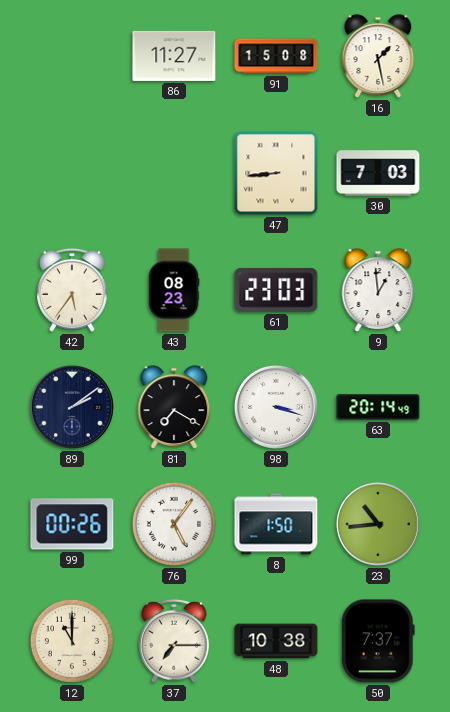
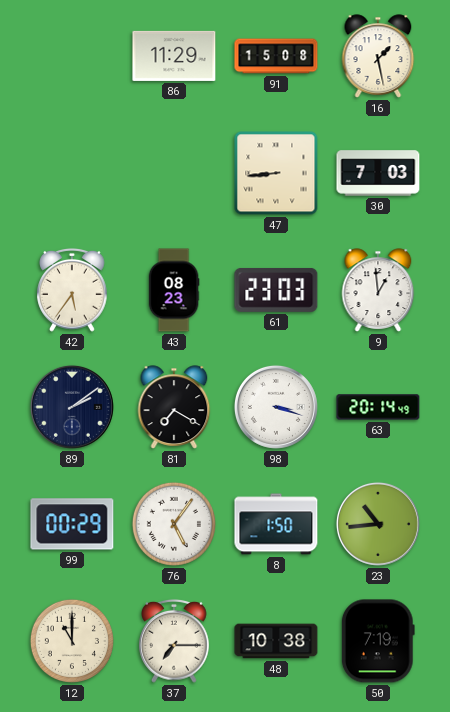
86: 11:27 -> 11:29 (174, 56)
99: 00:26 -> 00:29 (72, 524)
50: 7:37 -> 7:19 (378, 641)
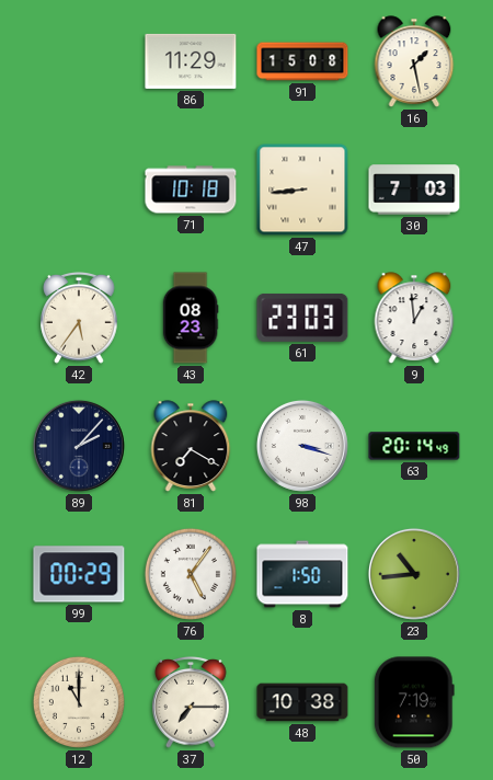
71: none -> 10:18 (191, 190)
89: 2:09 -> 2:07 (79, 446)
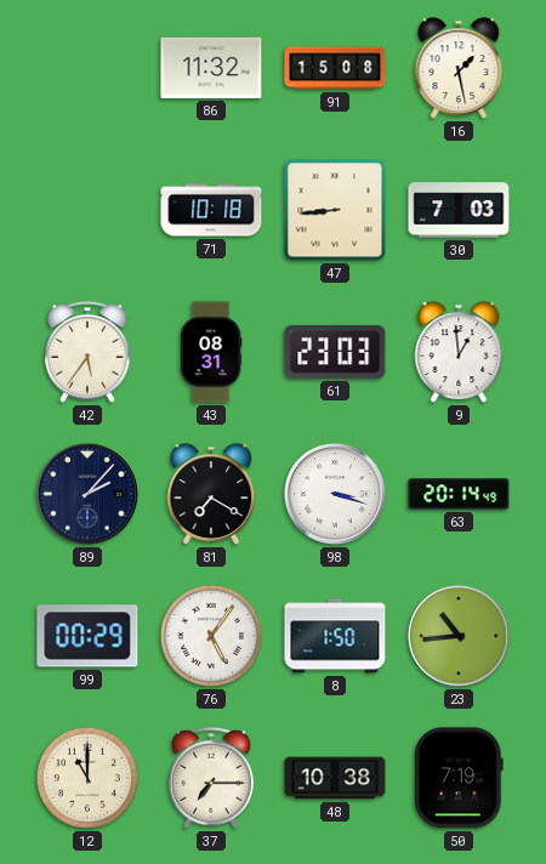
86: 11:29 -> 11:32 (211, 68)
43: 08:23 -> 08:31 (211, 352)
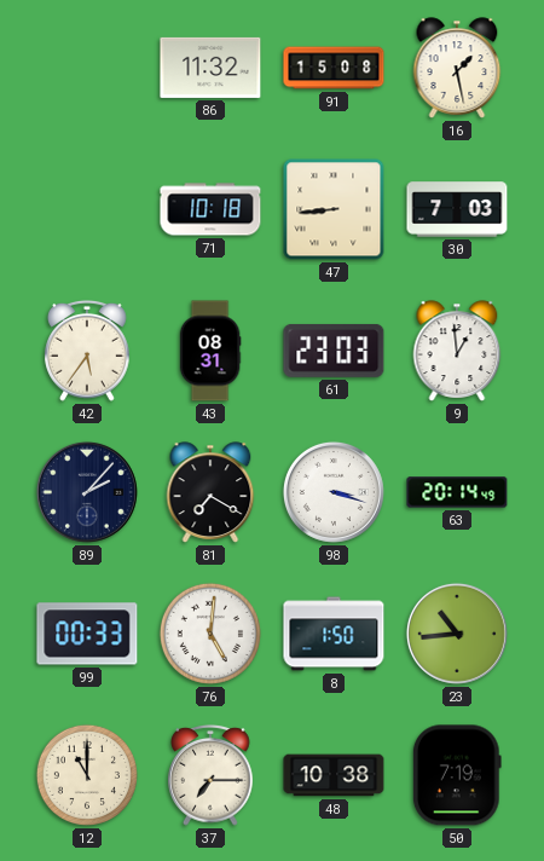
99: 00:29 -> 00:33 (87, 634)
76: 5:06 -> 5:01 (210, 634)
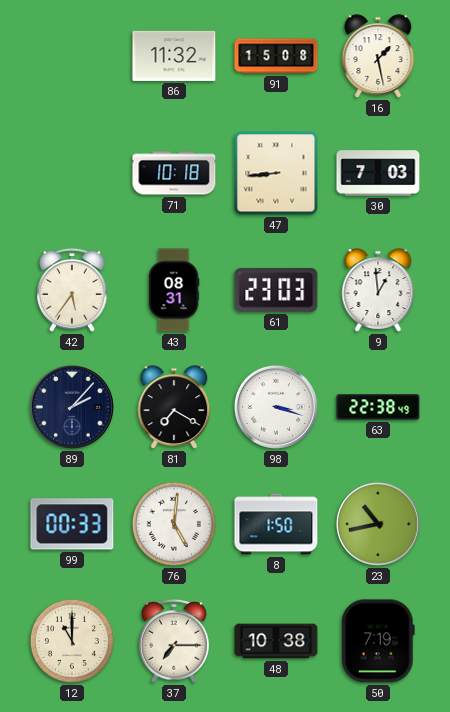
63: 20:14 -> 22:38 (378, 407)
23: 10:44 -> 10:43 (378, 524)
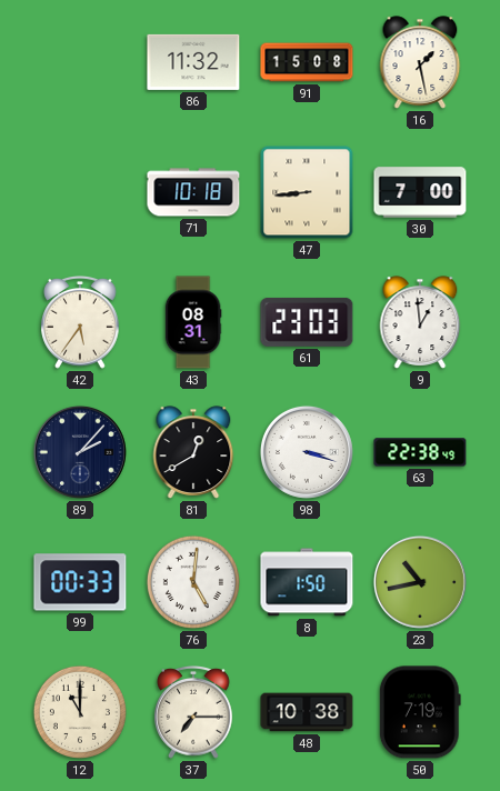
30: 7:03 -> 7:00 (420, 192)
81: 7:20 -> 12:40 (193, 452)
